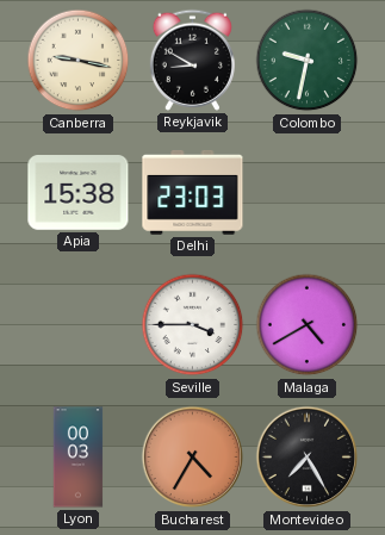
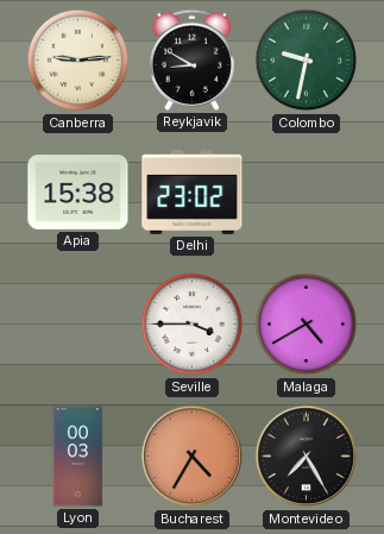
Canberra: 9:17 -> 9:14 (78, 61)
Delhi: 23:03 -> 23:02 (193, 191)
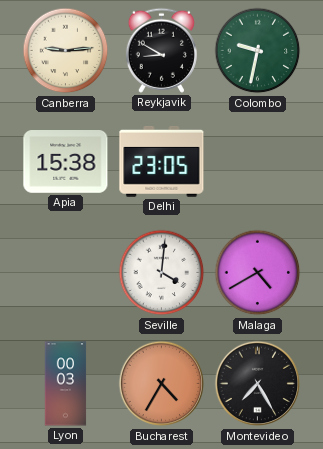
Delhi: 23:02 -> 23:05 (162, 161)
Seville: 3:45 -> 4:01 (162, 273)
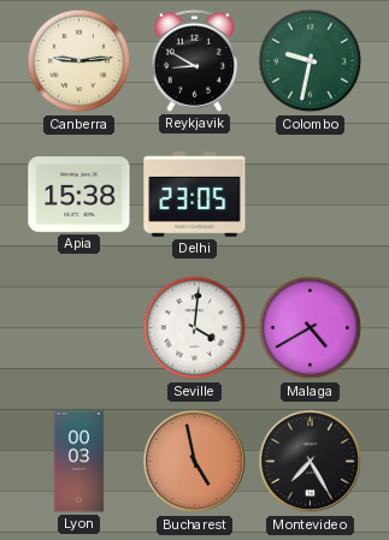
Bucharest: 4:35 -> 4:58 (195, 462)
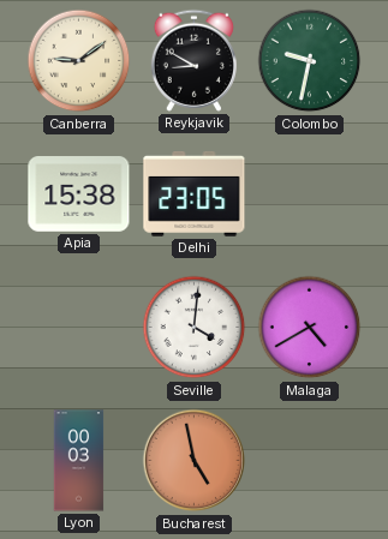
Canberra: 9:14 -> 9:09 (79, 61)
Montevideo: 7:25 -> none (311, 462)
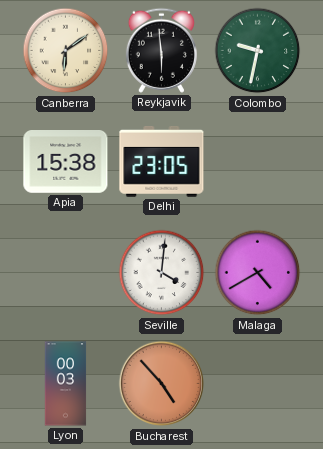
Canberra: 9:09 -> 6:09 (66, 51)
Reykjavik: 8:50 -> 5:59 (161, 50)
Bucharest: 4:58 -> 4:53 (162, 384)
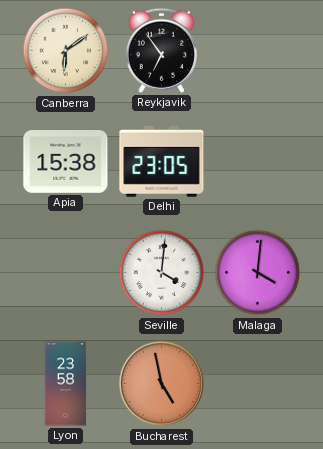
Reykjavik: 5:59 -> 6:54 (161, 50)
Colombo: 9:32 -> none (258, 51)
Malaga: 4:40 -> 4:01 (258, 273)
Lyon: 00:03 -> 23:58 (66, 384)
Bucharest: 4:53 -> 4:58 (162, 384)
